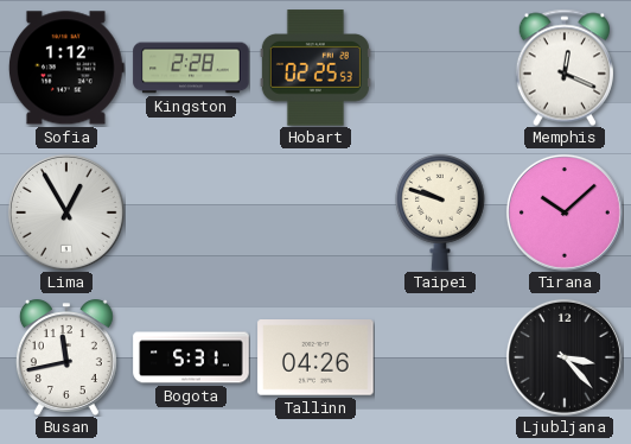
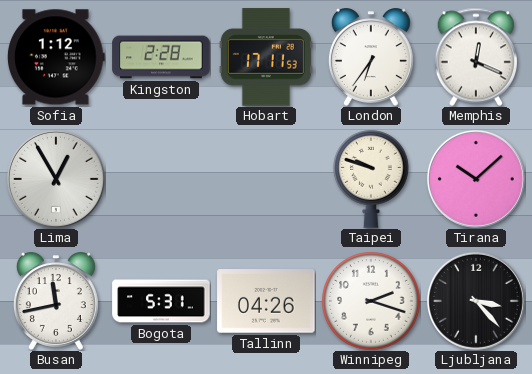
Hobart: 02:25 -> 17:11 (266, 57)
London: none -> 6:36 (371, 57)
Winnipeg: none -> 2:18 (371, 301)
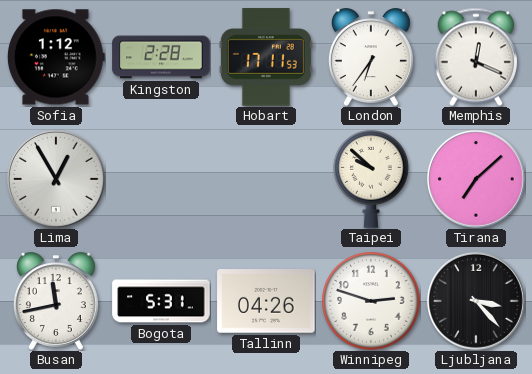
Taipei: 9:48 -> 9:52 (372, 180)
Tirana: 10:08 -> 7:08 (476, 179)
Winnipeg: 2:18 -> 2:48 (371, 301)
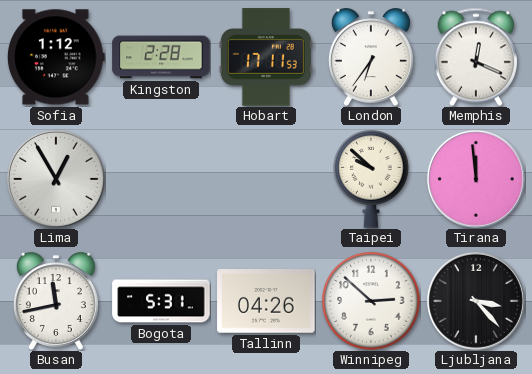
Tirana: 7:08 -> 11:59 (476, 179)
Winnipeg: 2:48 -> 2:52 (371, 301)
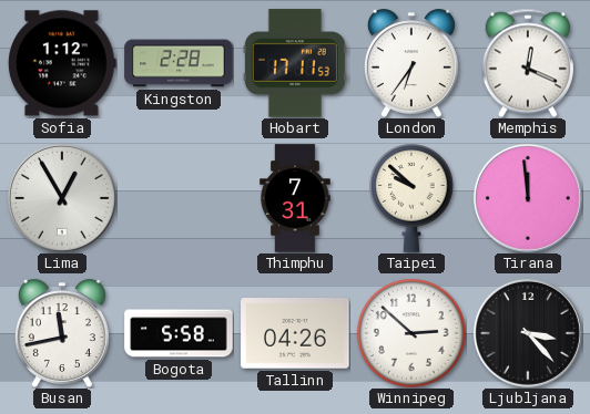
Thimphu: none -> 7:31 (295, 198)
Bogota: 5:31 -> 5:58 (179, 333)
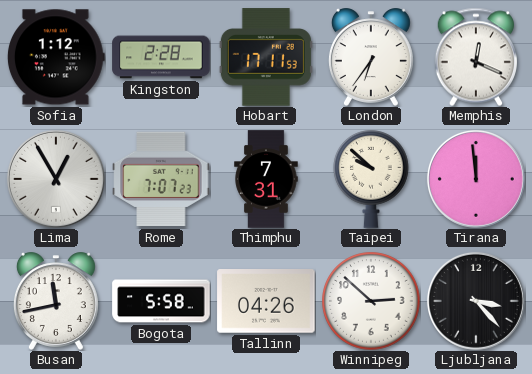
Rome: none -> 7:07 (161, 179)
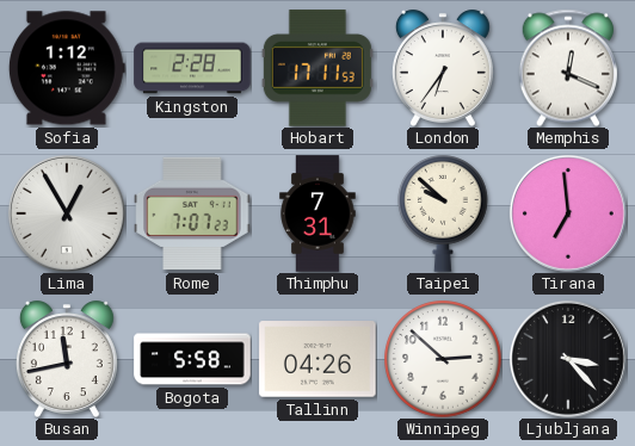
Tirana: 11:59 -> 6:59 (568, 213)
